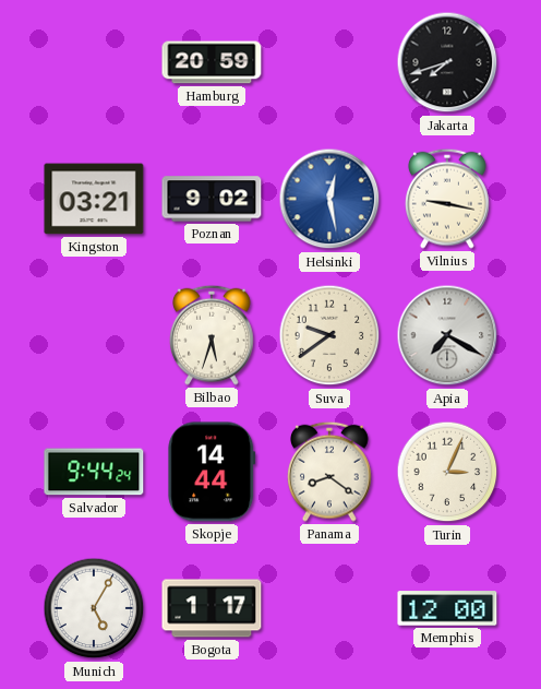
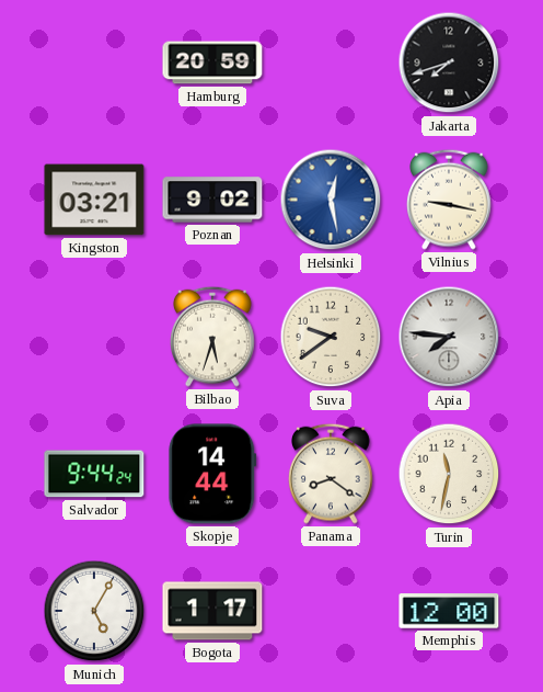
Apia: 7:20 -> 7:46 (449, 337)
Turin: 3:04 -> 11:32 (449, 474)
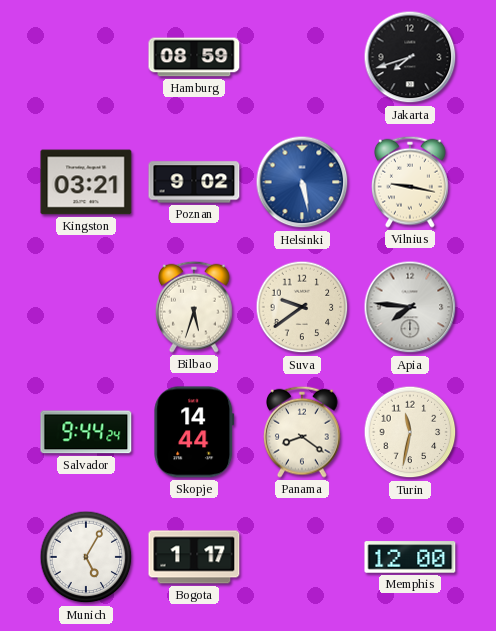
Hamburg: 20:59 -> 08:59 (194, 57)
Helsinki: 12:28 -> 5:28 (302, 182)
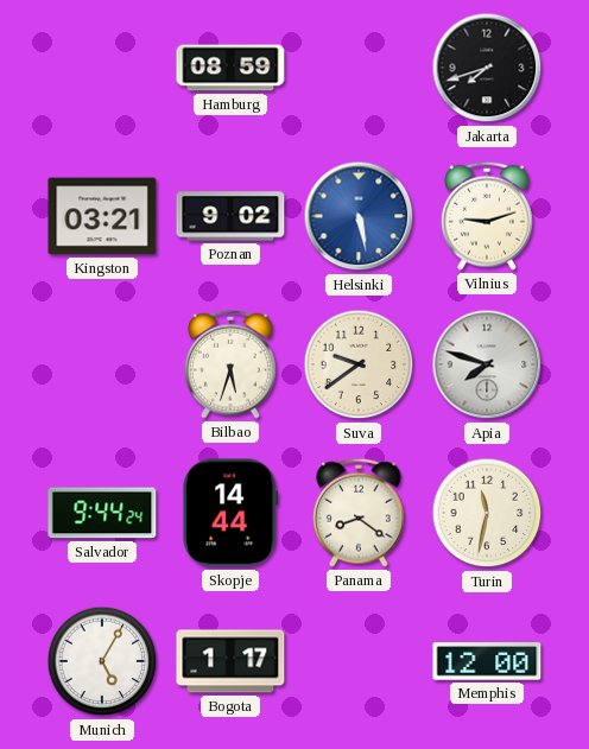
Vilnius: 9:17 -> 9:12 (488, 216)
Apia: 7:46 -> 7:48 (487, 364)
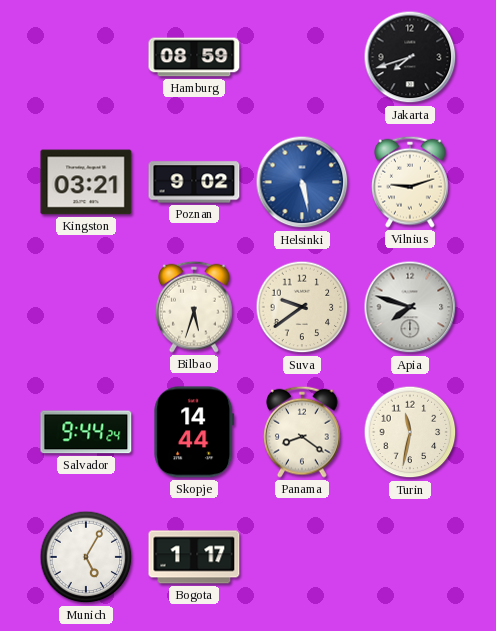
Memphis: 12:00 -> none (487, 661)
